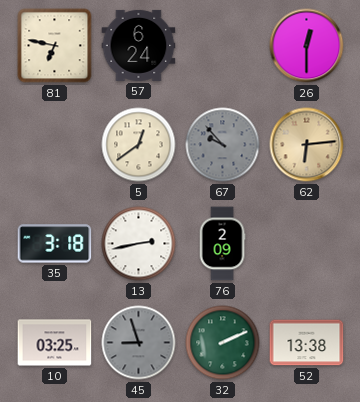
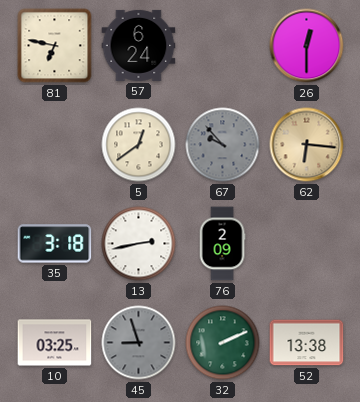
62: 6:14 -> 6:16 (307, 145)
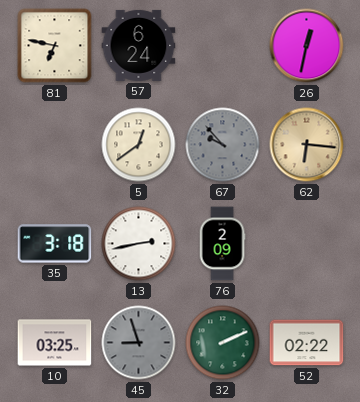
26: 12:30 -> 12:32 (307, 46)
52: 13:38 -> 02:22 (307, 343)
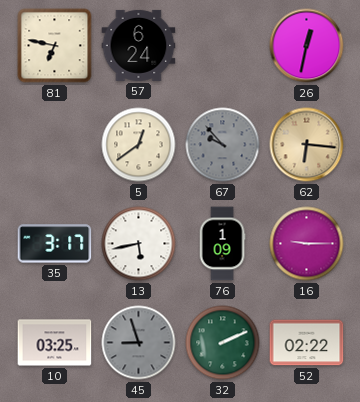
35: 3:18 -> 3:17 (55, 244)
13: 2:43 -> 5:43 (139, 244)
76: 2:09 -> 1:09 (222, 244)
16: none -> 9:15 (307, 244)
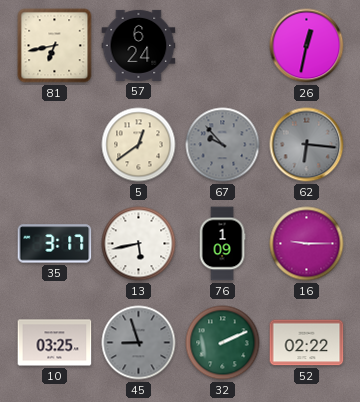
81: 6:47 -> 6:43 (55, 46)
62 dial: champagne -> grey (307, 145)
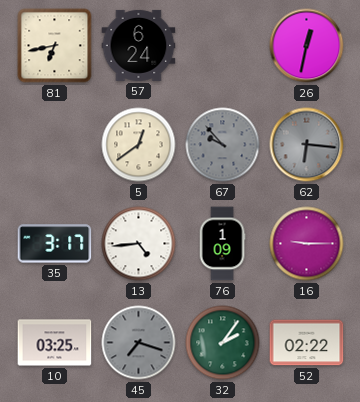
13: 5:43 -> 4:44 (139, 244)
45: 8:57 -> 7:18 (139, 343)
32: 2:11 -> 2:06 (223, 343)
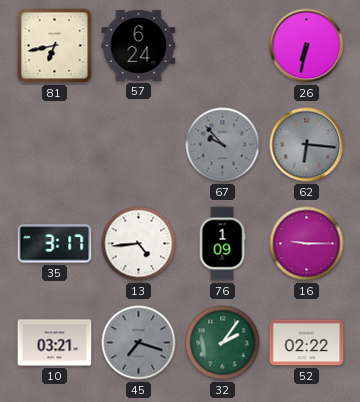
26: 12:32 -> 6:32 (307, 46)
5: 12:39 -> none (139, 145)
10: 03:25 -> 03:21 (55, 343)
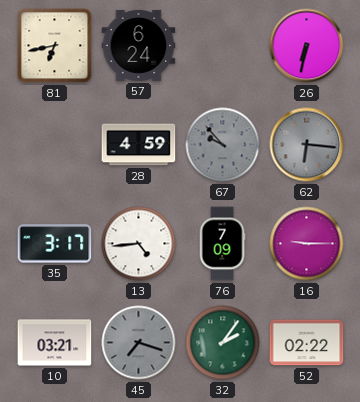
28: none -> 4:59 (139, 145)
76: 1:09 -> 7:09 (222, 244)
